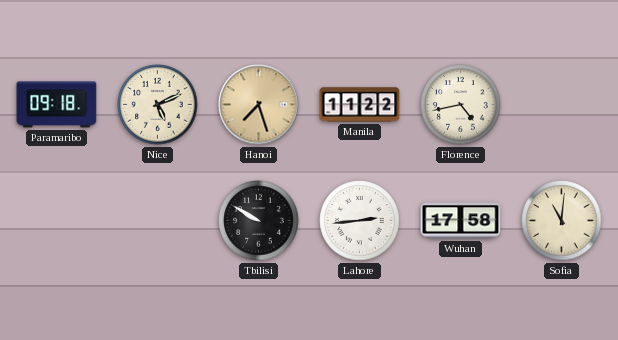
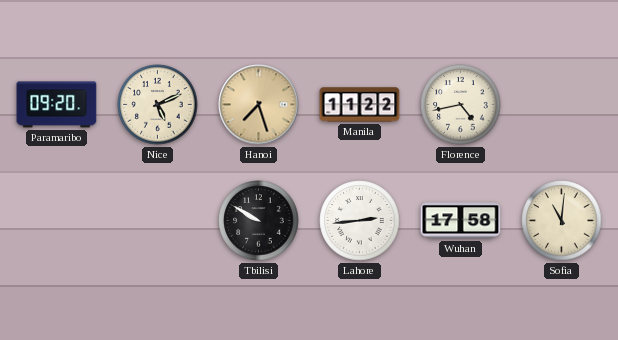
Paramaribo: 09:18 -> 09:20 (57, 105)
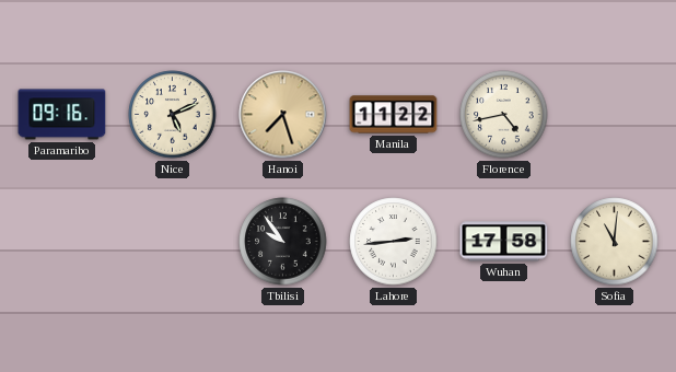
Paramaribo: 09:20 -> 09:16 (62, 115)
Tbilisi: 9:50 -> 9:54 (283, 242)
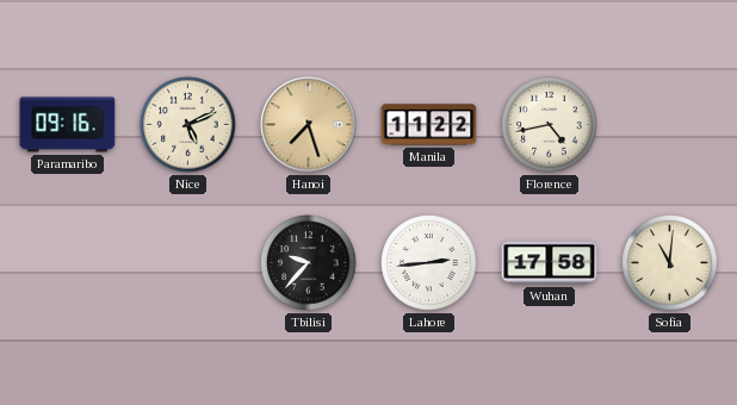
Tbilisi: 9:54 -> 9:37 (309, 263)
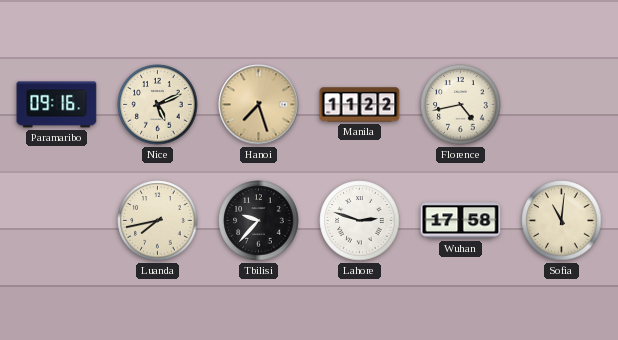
Luanda: none -> 7:43 (158, 221)
Lahore: 2:44 -> 2:48 (360, 221)
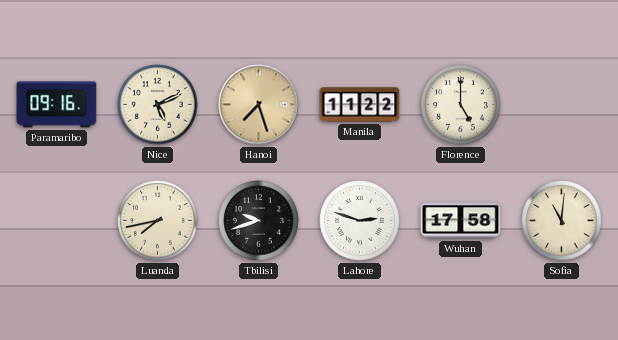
Florence: 4:43 -> 5:00 (461, 105)
Tbilisi: 9:37 -> 9:42 (259, 221)
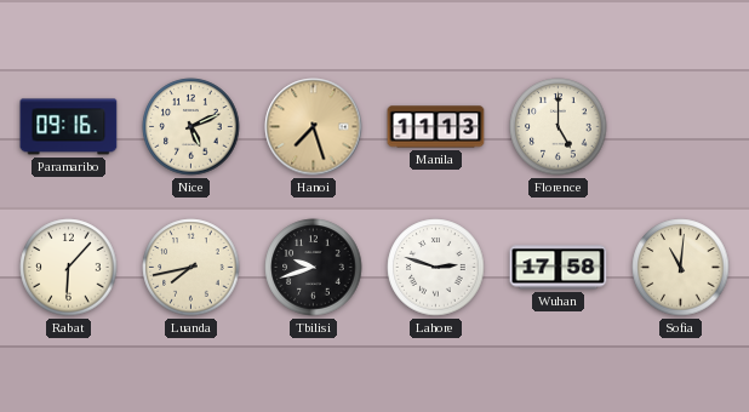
Manila: 11:22 -> 11:13 (436, 127)
Rabat: none -> 6:07 (69, 268)
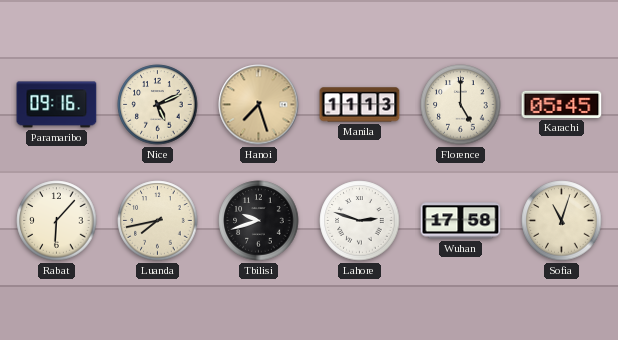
Karachi: none -> 05:45 (562, 104)
Sofia: 11:01 -> 11:03 (562, 221)
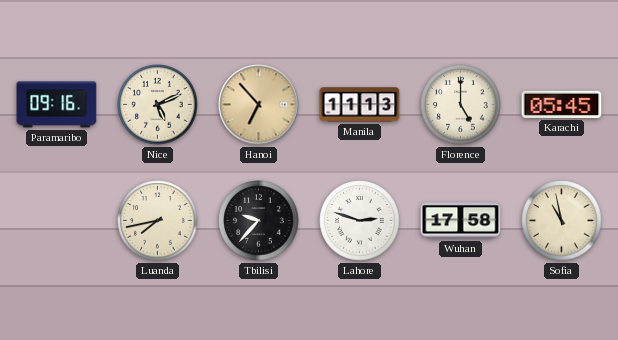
Hanoi: 7:27 -> 6:53 (259, 105)
Rabat: 6:07 -> none (57, 221)
Tbilisi: 9:42 -> 9:37 (259, 221)
Sofia: 11:03 -> 10:58 (562, 221)
